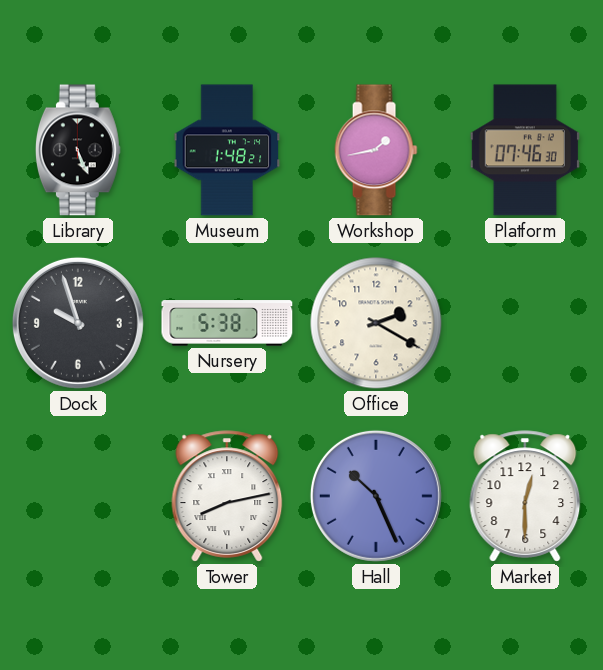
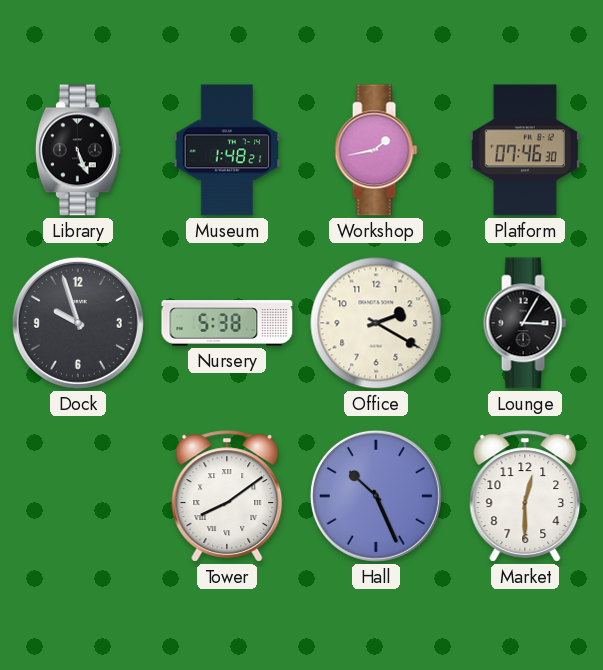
Lounge: none -> 3:05 (525, 323)
Tower: 8:13 -> 8:09 (227, 496)
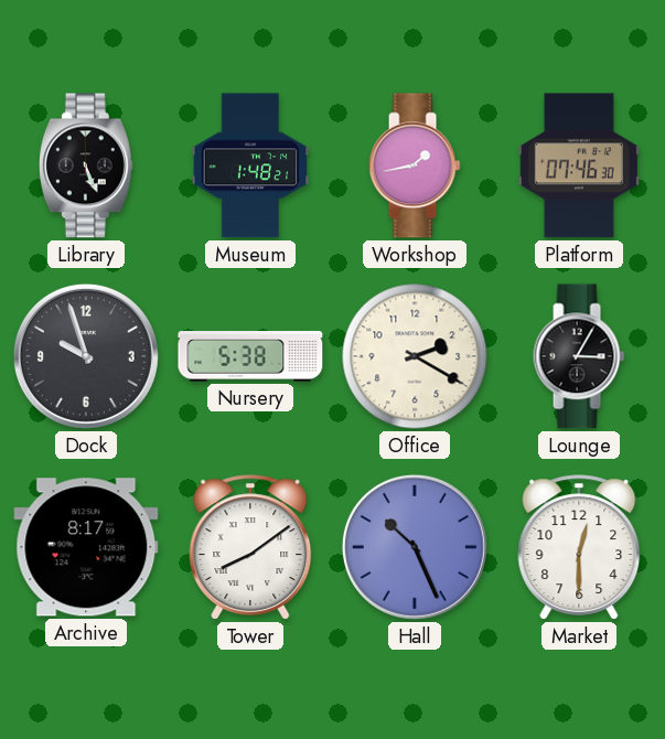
Archive: none -> 8:17 (86, 547)
